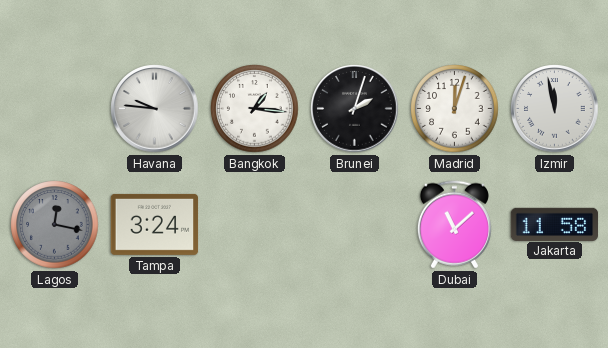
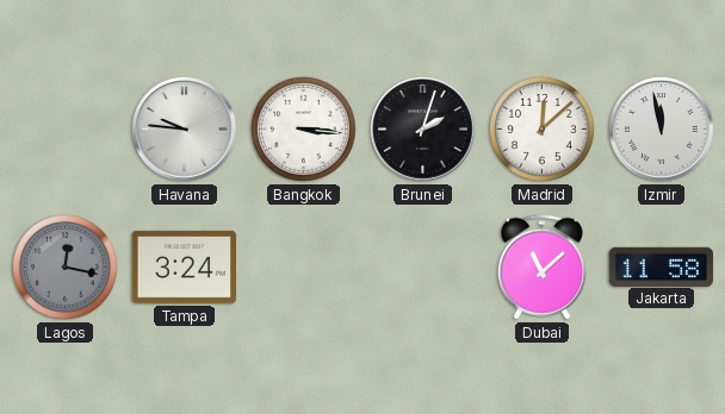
Bangkok: 1:16 -> 3:16 (304, 130)
Madrid: 12:03 -> 12:08 (543, 130)
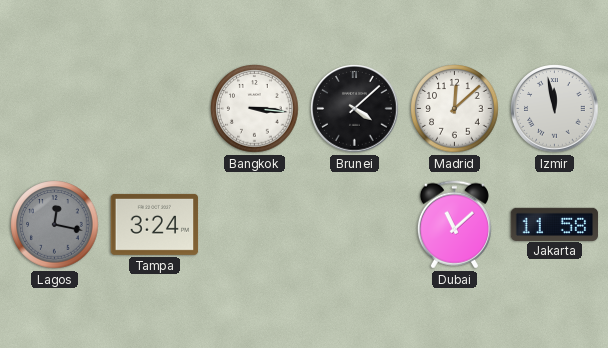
Havana: 9:46 -> none (185, 130)
Brunei: 2:03 -> 4:08 (355, 109)
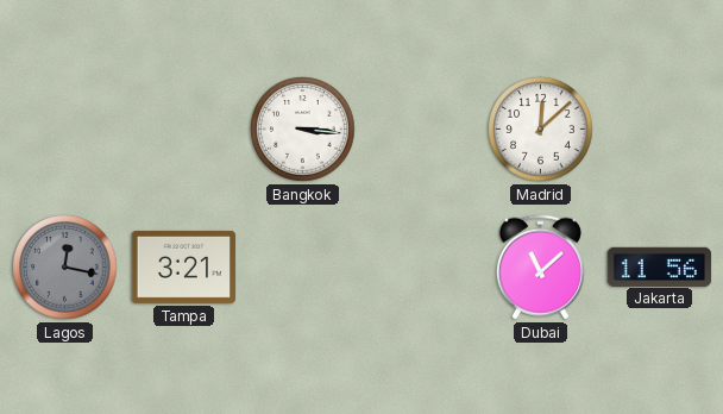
Brunei: 4:08 -> none (355, 109)
Izmir: 11:58 -> none (555, 109)
Tampa: 3:24 -> 3:21 (184, 266)
Jakarta: 11:58 -> 11:56 (660, 266)
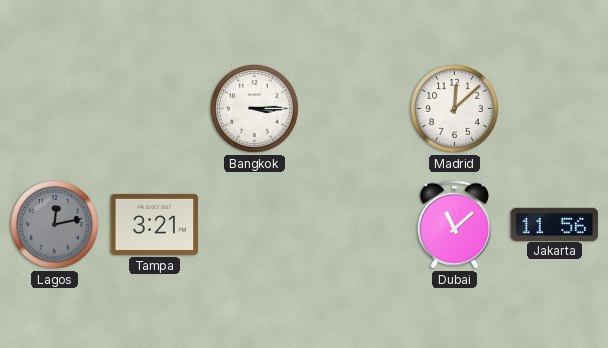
Bangkok: 3:16 -> 3:15 (255, 109)
Lagos: 12:17 -> 12:13 (55, 225)
